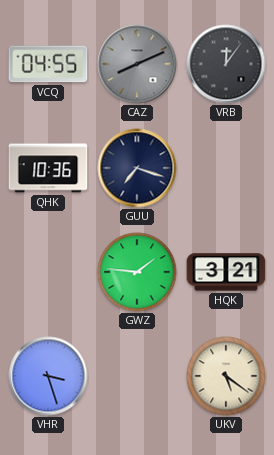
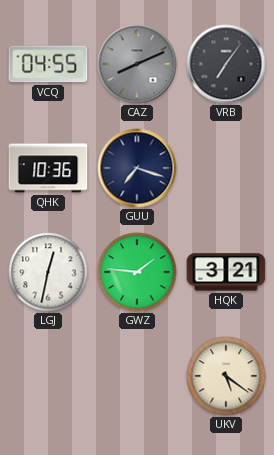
VRB: 12:06 -> 7:06 (226, 64)
LGJ: none -> 12:32 (48, 272)
VHR: 3:27 -> none (48, 376)
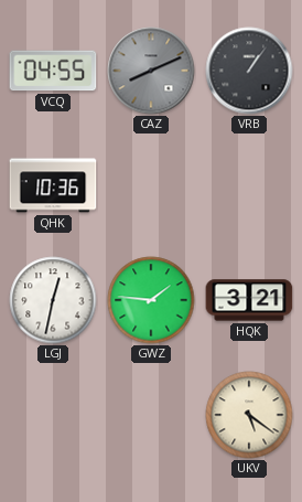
VRB: 7:06 -> 1:06 (249, 71)
GUU: 7:18 -> none (137, 168)
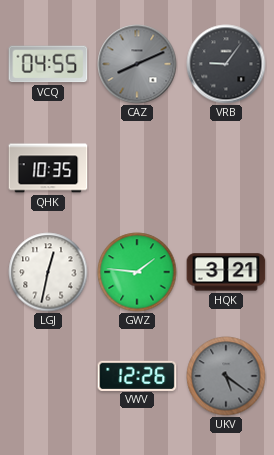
VRB: 1:06 -> 9:06 (226, 64)
QHK: 10:36 -> 10:35 (48, 168)
VWV: none -> 12:26 (137, 375)
UKV dial: cream -> grey (226, 376)
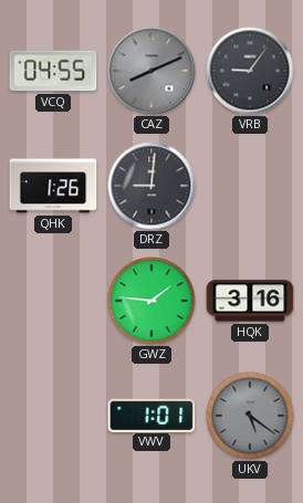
QHK: 10:35 -> 1:26 (53, 186)
DRZ: none -> 9:01 (151, 186)
LGJ: 12:32 -> none (48, 272)
HQK: 3:21 -> 3:16 (250, 301)
VWV: 12:26 -> 1:01 (151, 415)
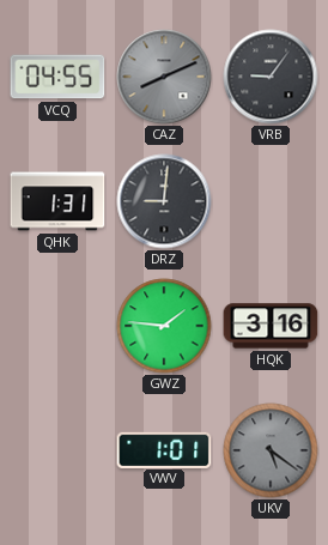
QHK: 1:26 -> 1:31 (57, 201)
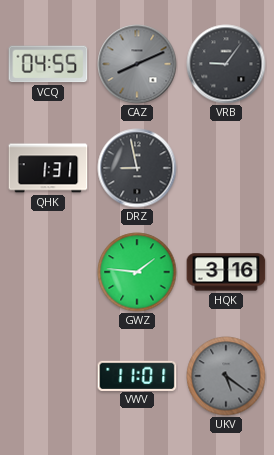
DRZ: 9:01 -> 8:58 (137, 168)
VWV: 1:01 -> 11:01 (137, 375)
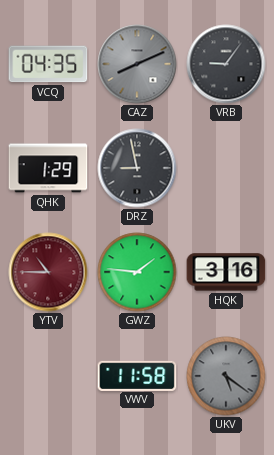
VCQ: 04:55 -> 04:35 (48, 64)
QHK: 1:31 -> 1:29 (48, 168)
YTV: none -> 10:45 (48, 272)
VWV: 11:01 -> 11:58 (137, 375)
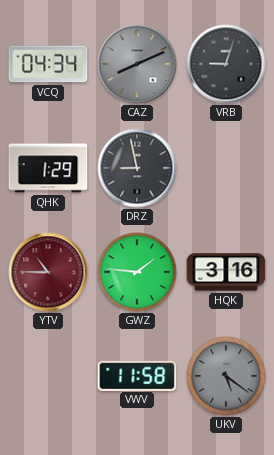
VCQ: 04:35 -> 04:34 (48, 64)
VRB: 9:06 -> 9:03 (226, 64)
